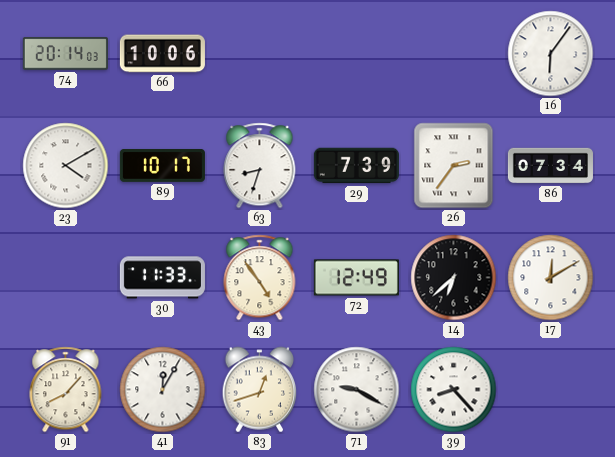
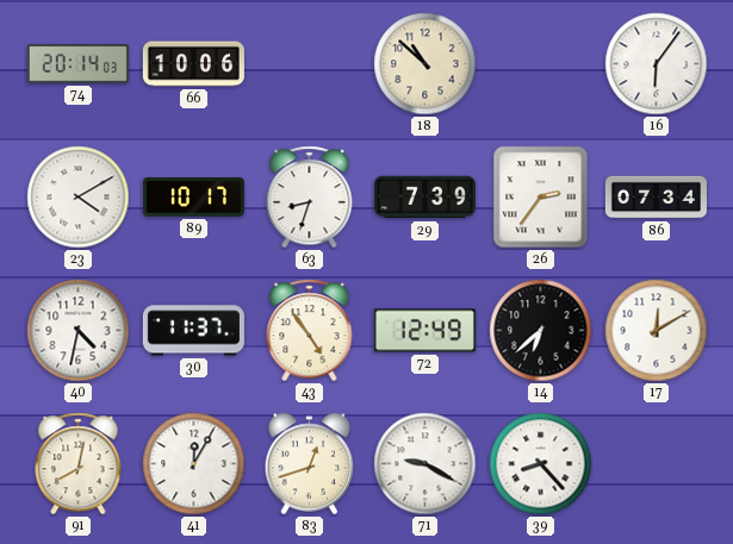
18: none -> 10:52 (425, 64)
40: none -> 4:32 (79, 331)
30: 11:33 -> 11:37 (193, 331)
91: 8:07 -> 8:02 (79, 464)
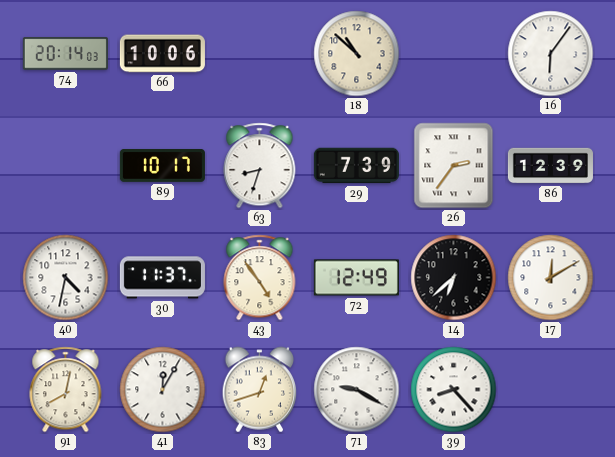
23: 4:10 -> none (79, 198)
86: 07:34 -> 12:39 (550, 166)
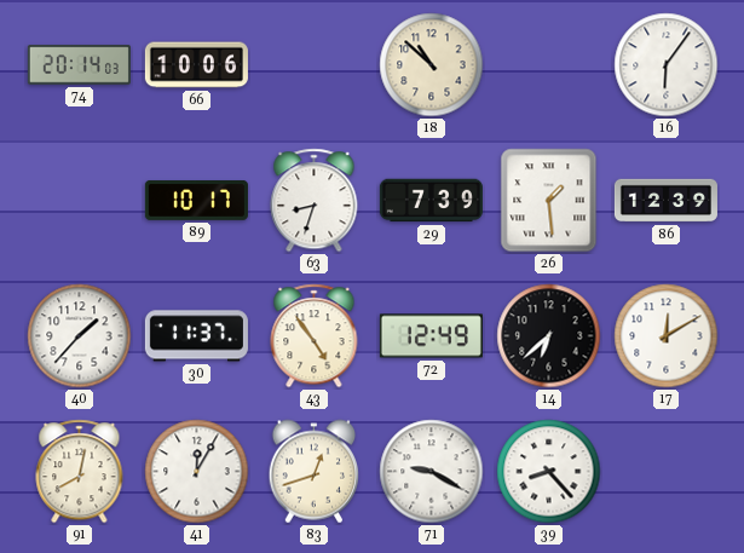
26: 2:36 -> 1:29 (549, 201)
40: 4:32 -> 1:37 (80, 336)
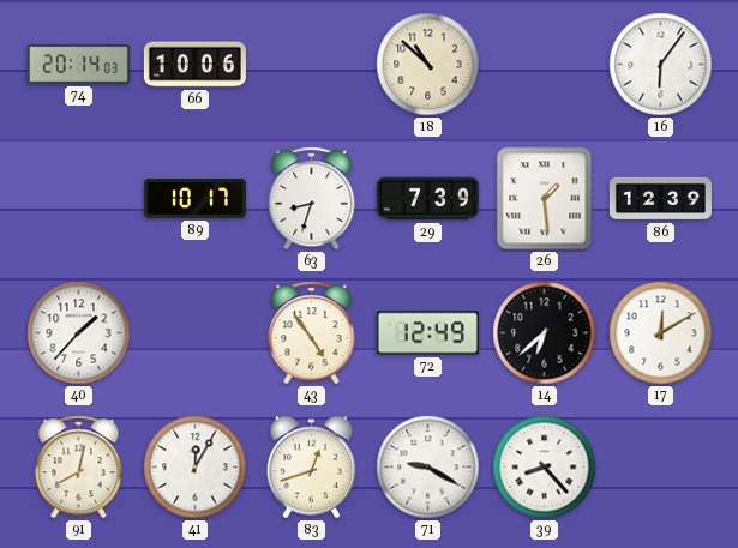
30: 11:37 -> none (196, 336)
